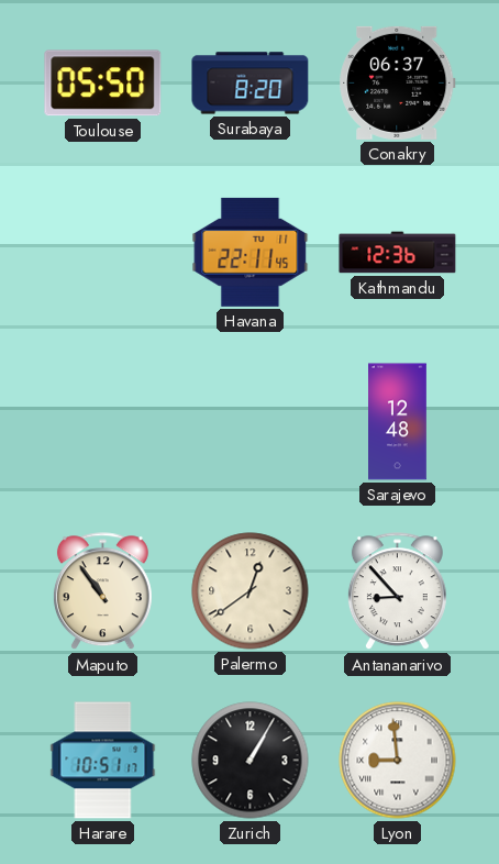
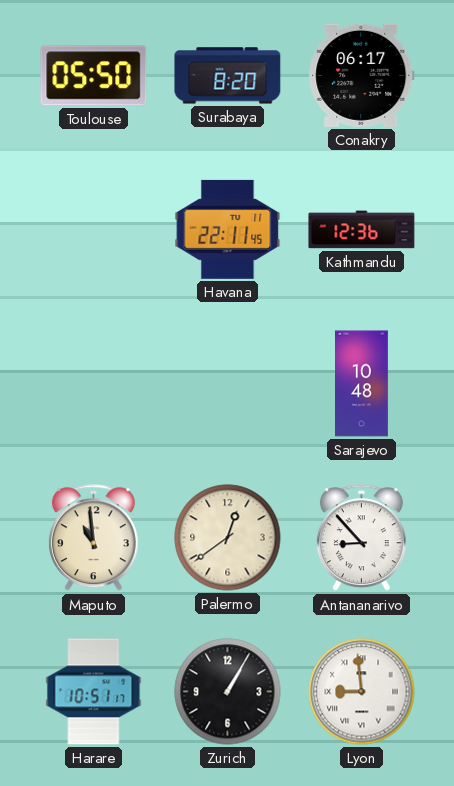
Conakry: 06:37 -> 06:17 (362, 75)
Sarajevo: 12:48 -> 10:48 (362, 384)
Maputo: 10:54 -> 10:59 (93, 538)
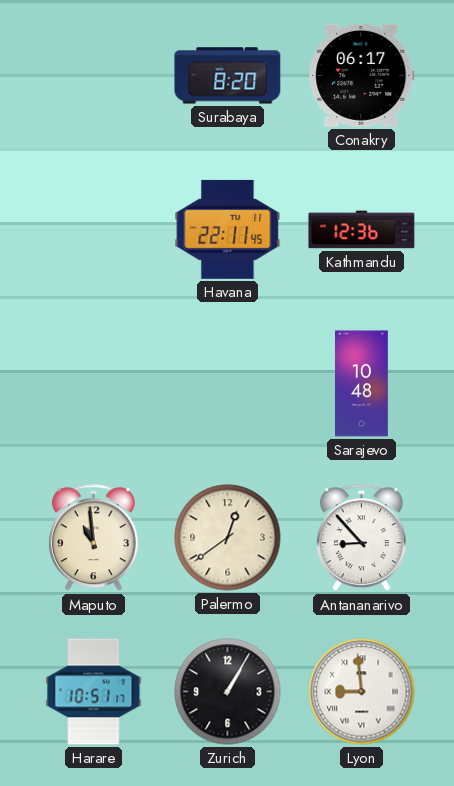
Toulouse: 05:50 -> none (94, 76)
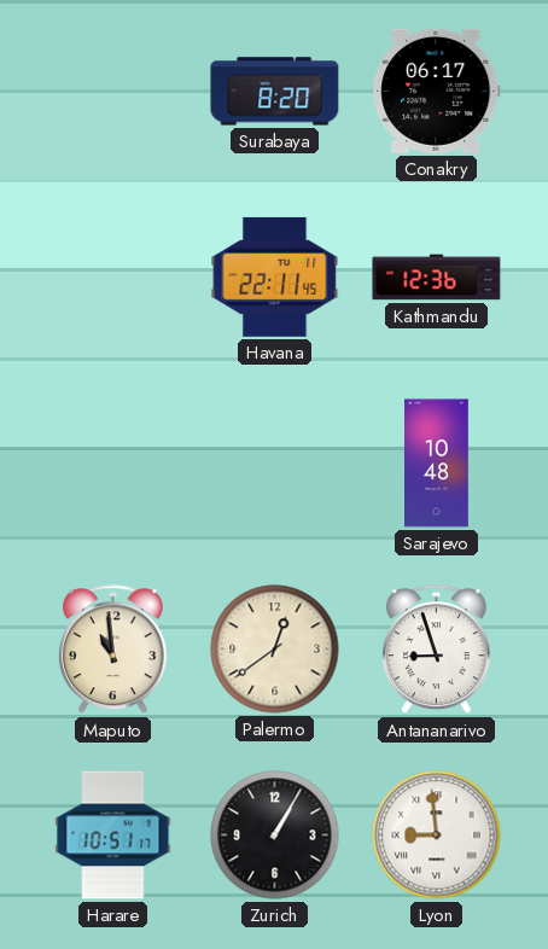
Antananarivo: 8:53 -> 8:57 (436, 650)
